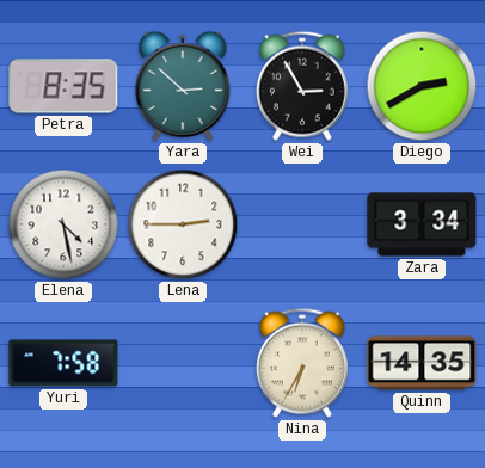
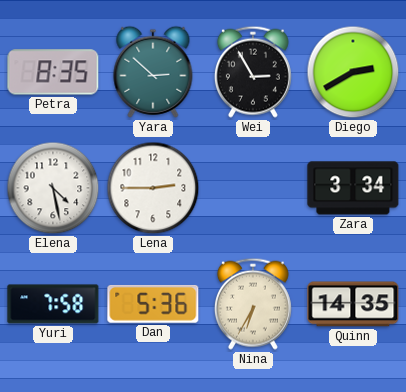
Dan: none -> 5:36 (153, 304)
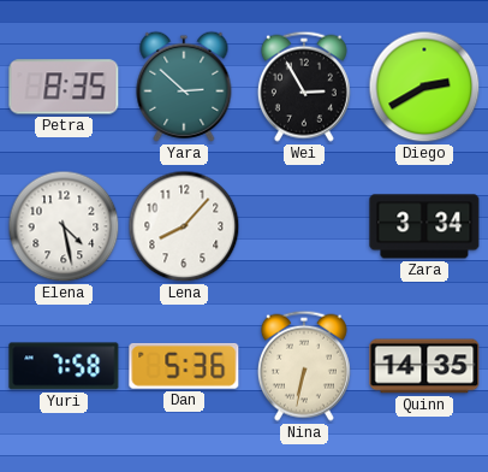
Lena: 2:45 -> 8:07 (184, 226)
Nina: 6:35 -> 6:32 (304, 366)
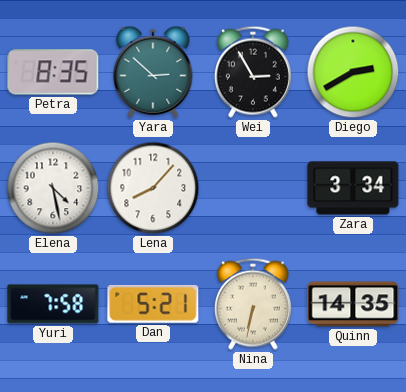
Dan: 5:36 -> 5:21 (153, 304)
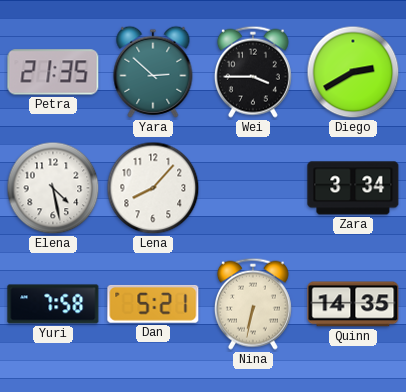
Petra: 8:35 -> 21:35 (53, 72)
Wei: 2:55 -> 3:45 (253, 72)
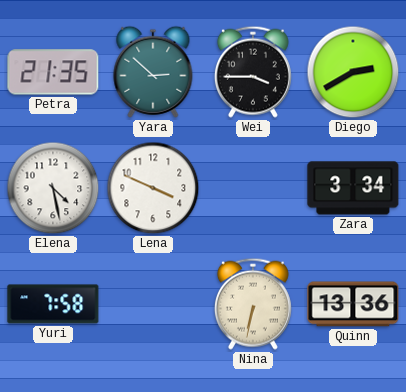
Lena: 8:07 -> 3:49 (153, 188)
Dan: 5:21 -> none (153, 304)
Quinn: 14:35 -> 13:36 (353, 304)
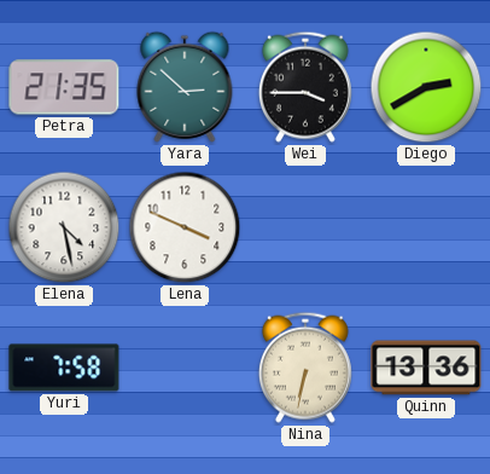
Zara: 3:34 -> none (353, 188)
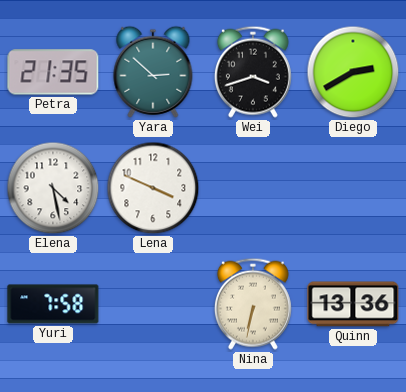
Wei: 3:45 -> 3:42 (253, 72)
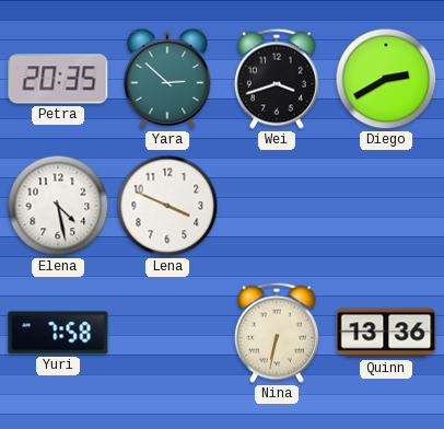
Petra: 21:35 -> 20:35 (58, 79)
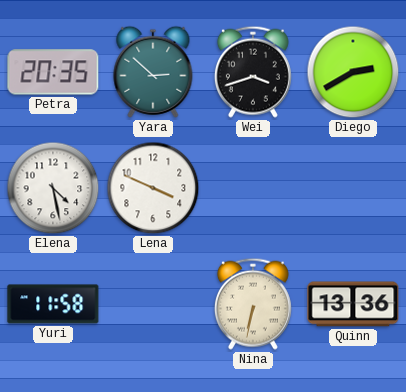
Yuri: 7:58 -> 11:58 (53, 304)
